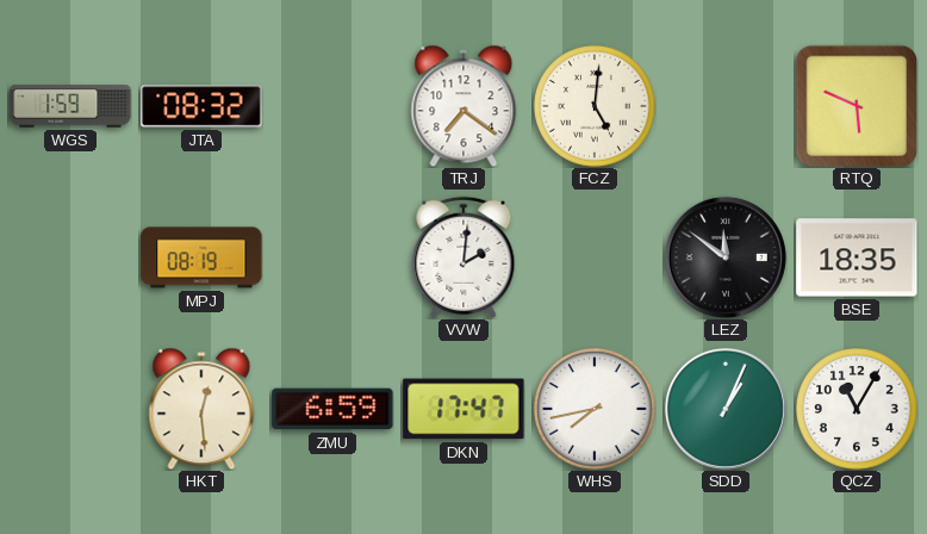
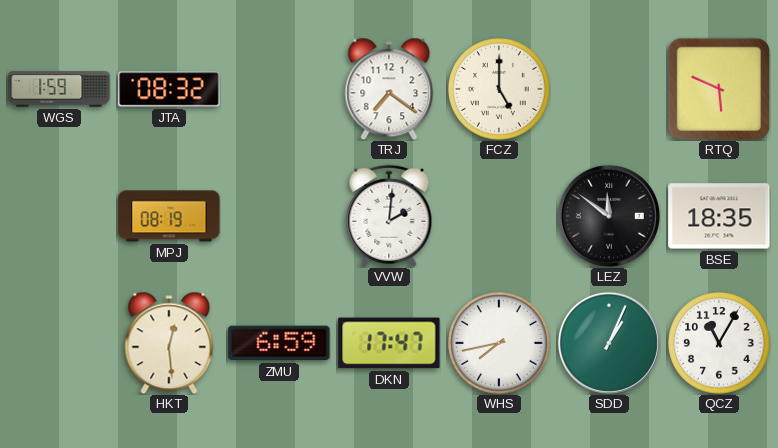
FCZ: 5:01 -> 5:00 (499, 89)
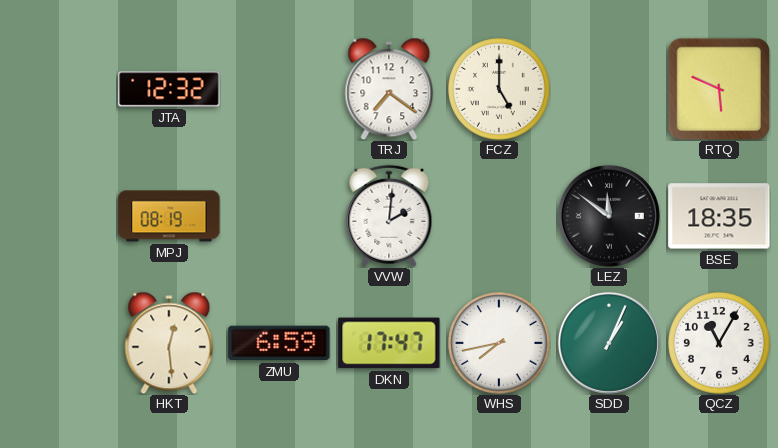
WGS: 1:59 -> none (59, 89)
JTA: 08:32 -> 12:32 (169, 89)
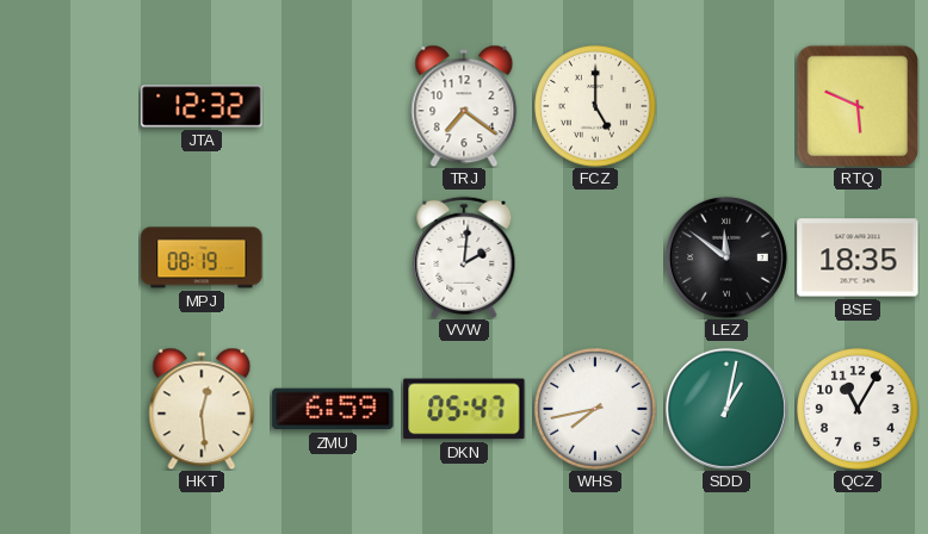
DKN: 17:47 -> 05:47 (464, 409)
SDD: 1:04 -> 1:02 (726, 409)
